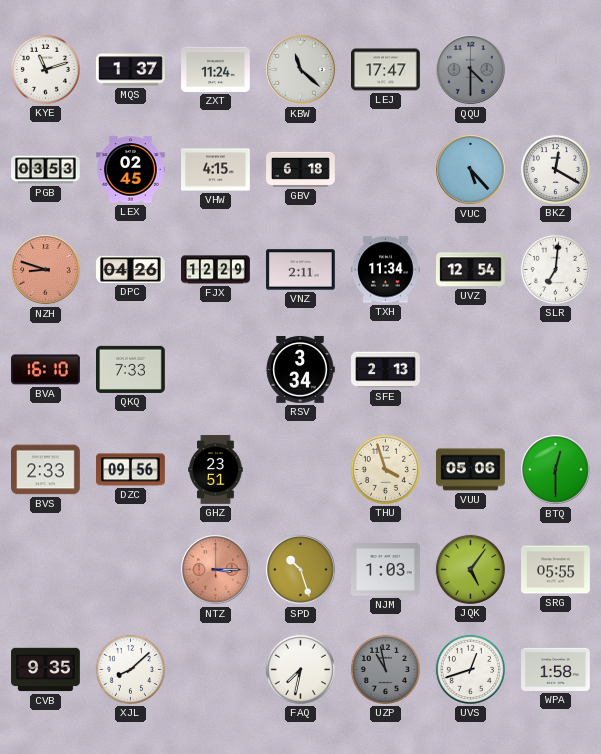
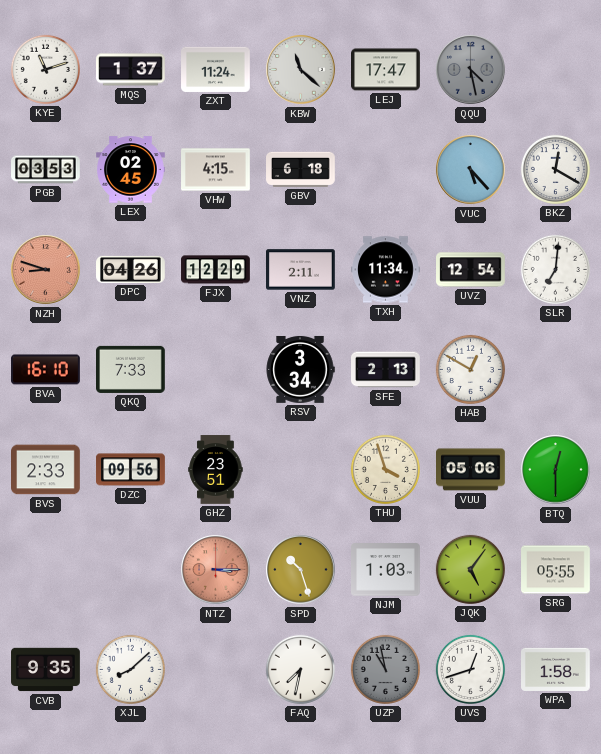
QQU: 4:30 -> 4:28 (471, 70)
HAB: none -> 12:50 (470, 369)
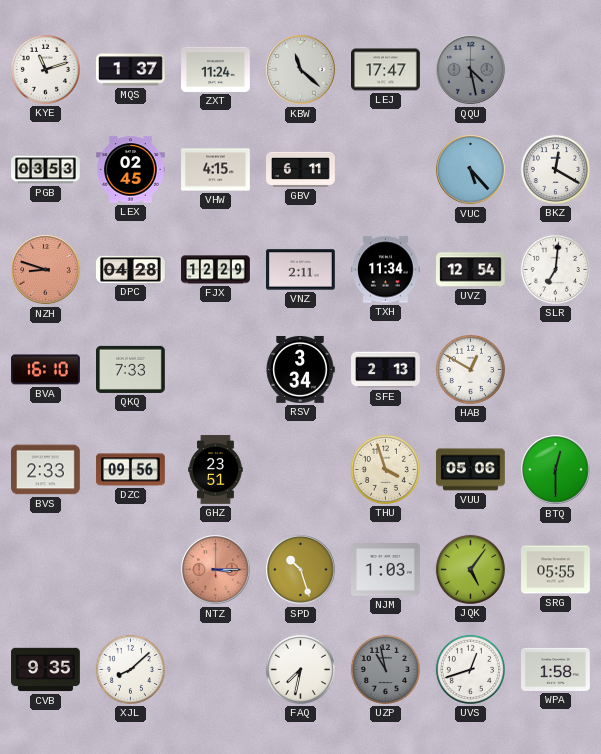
GBV: 6:18 -> 6:11 (301, 169)
DPC: 04:26 -> 04:28 (131, 269)
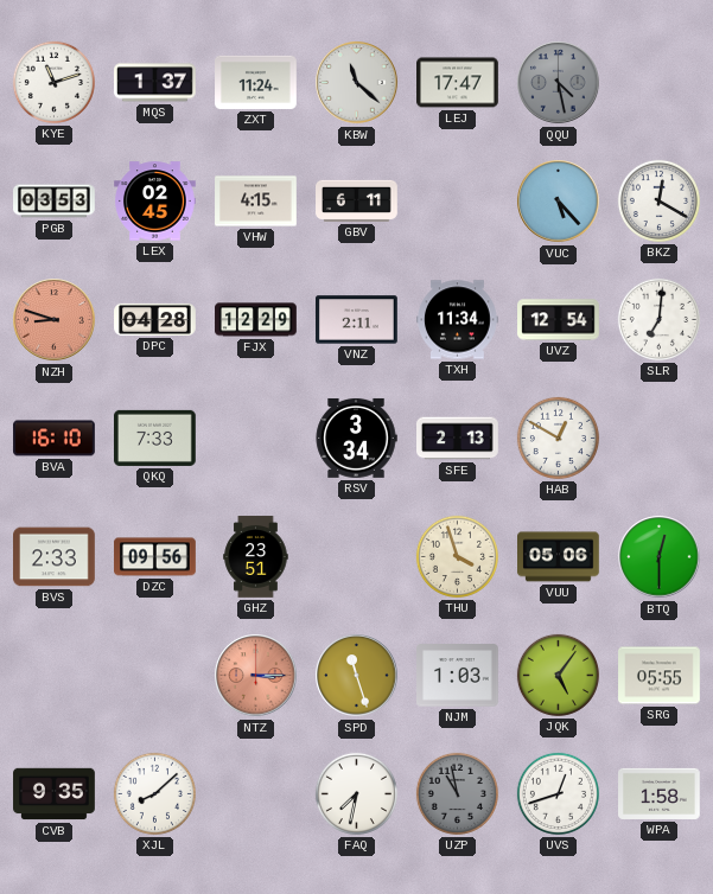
SPD: 10:27 -> 11:27 (357, 676)
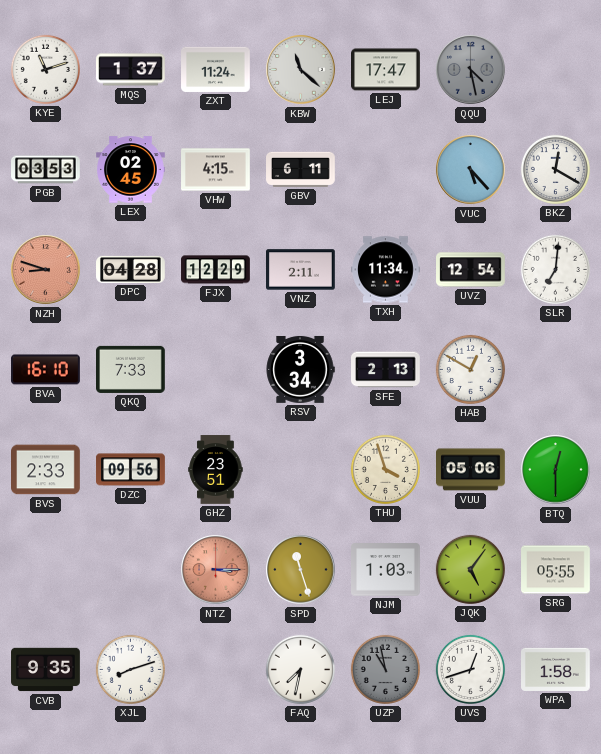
XJL: 8:08 -> 8:12 (130, 669)
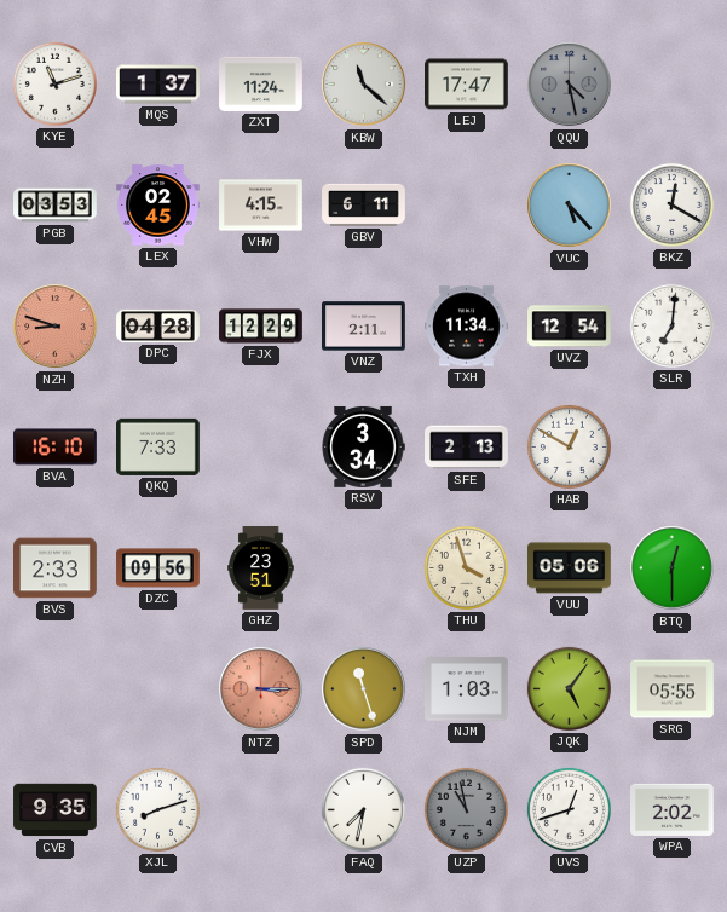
WPA: 1:58 -> 2:02 (673, 809)
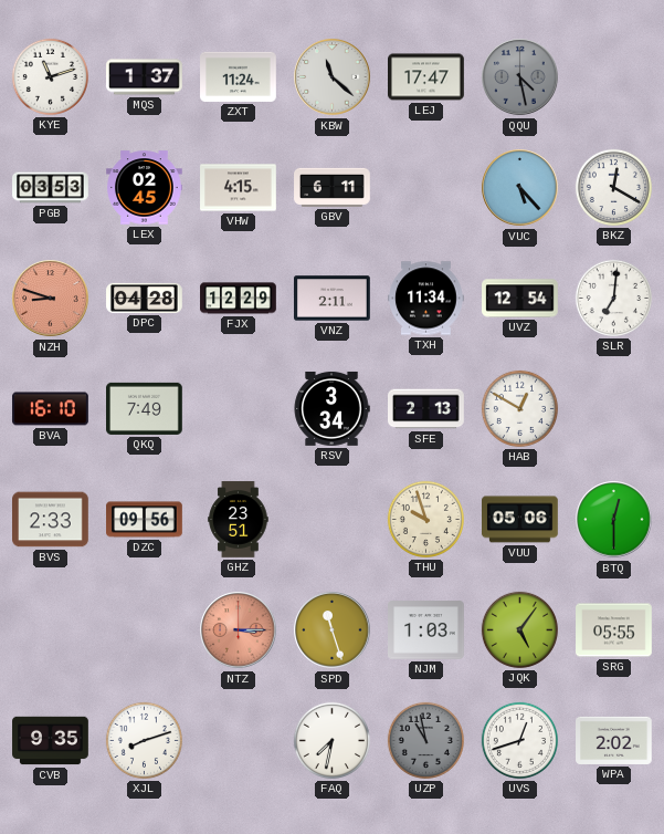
QKQ: 7:33 -> 7:49 (145, 408)
THU: 3:57 -> 9:57 (425, 519)
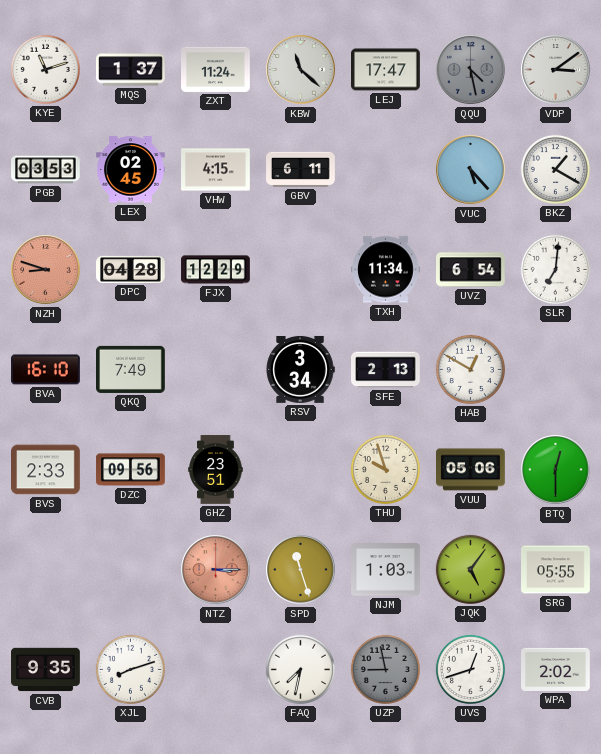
VDP: none -> 3:09 (556, 70)
BKZ: 12:20 -> 1:20 (555, 169)
VNZ: 2:11 -> none (333, 299)
UVZ: 12:54 -> 6:54 (471, 270)
UZP: 10:58 -> 8:58 (385, 669)
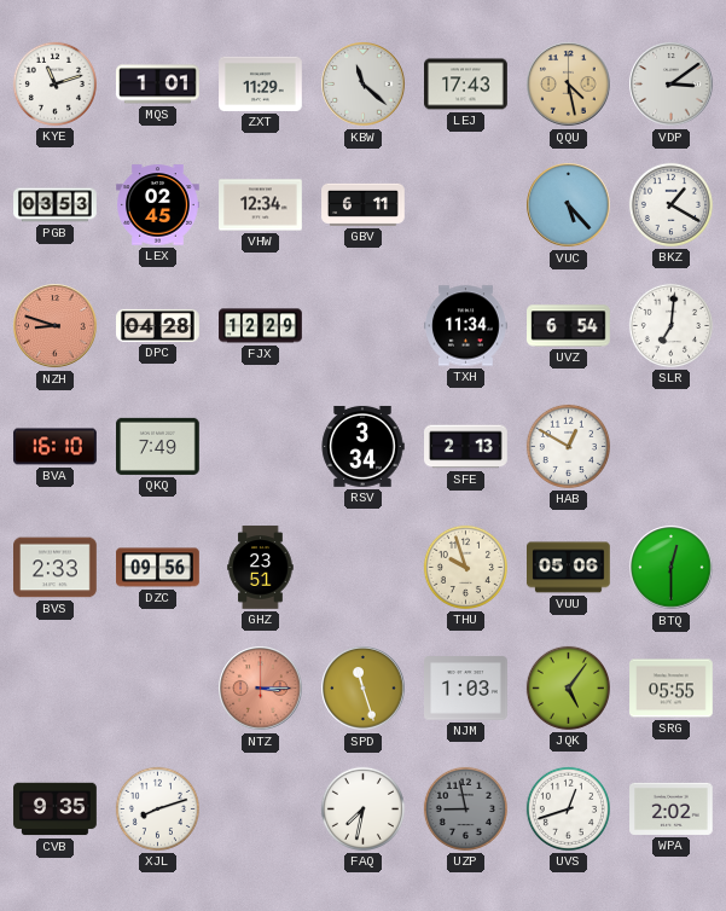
MQS: 1:37 -> 1:01 (158, 85)
ZXT: 11:24 -> 11:29 (261, 83)
LEJ: 17:47 -> 17:43 (466, 85)
QQU dial: grey -> champagne (569, 85)
VHW: 4:15 -> 12:34 (261, 205)
